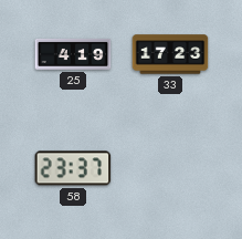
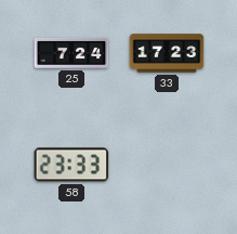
25: 4:19 -> 7:24 (71, 53)
58: 23:37 -> 23:33 (71, 165)
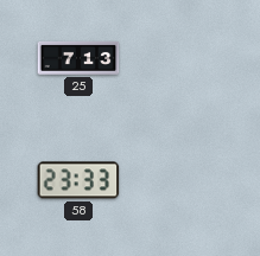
25: 7:24 -> 7:13 (78, 58)
33: 17:23 -> none (167, 53)
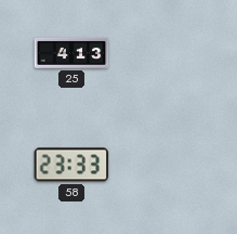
25: 7:13 -> 4:13 (71, 53)
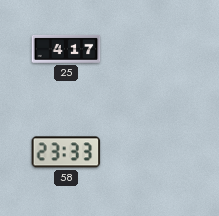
25: 4:13 -> 4:17 (66, 49)
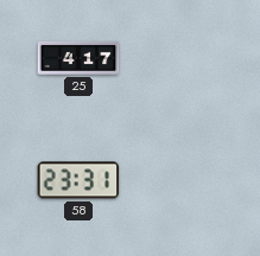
58: 23:33 -> 23:31 (78, 180)
